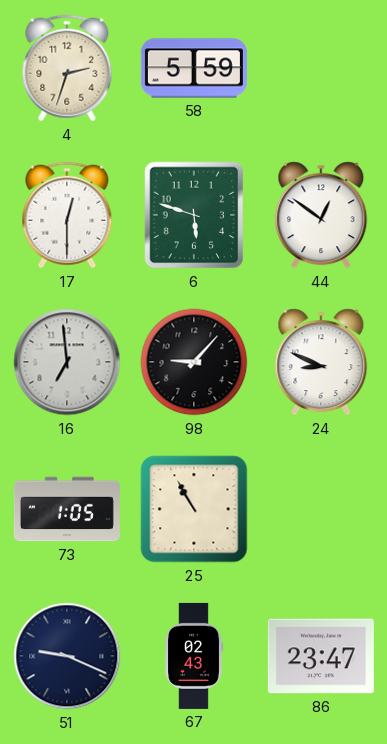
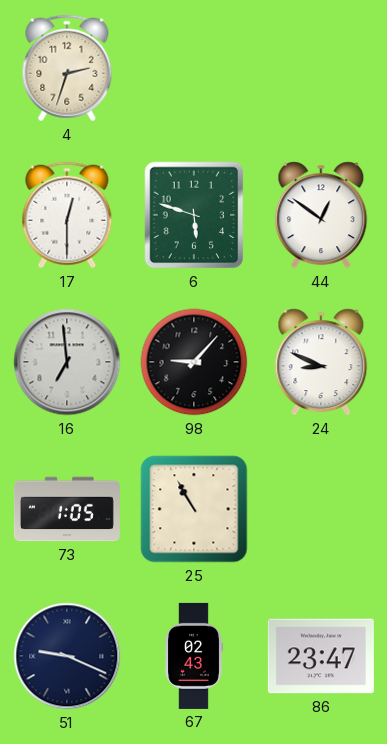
58: 5:59 -> none (194, 68)
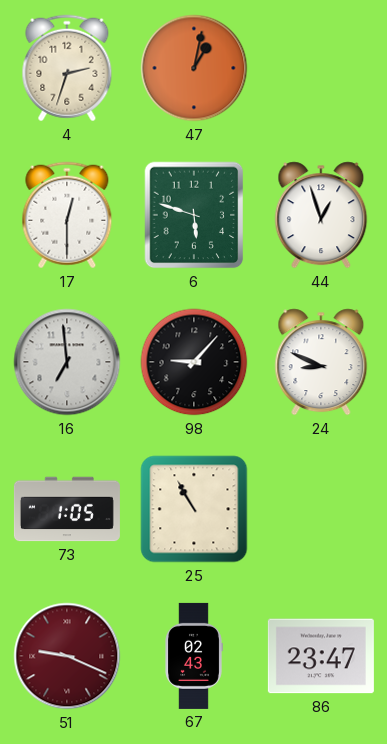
47: none -> 1:02 (194, 68)
44: 12:51 -> 12:57 (321, 215)
51 dial: navy -> burgundy (67, 656)
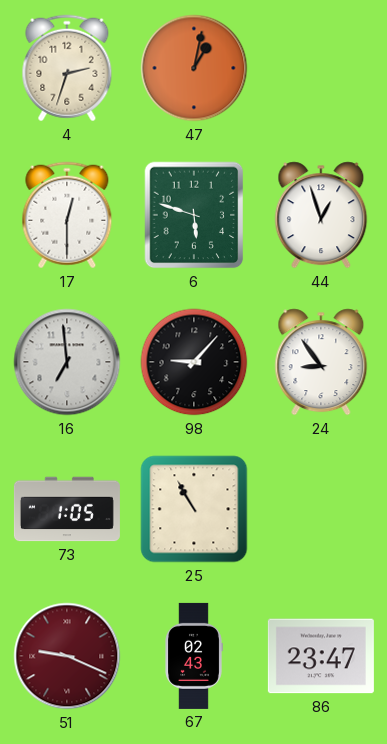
24: 8:49 -> 8:54 (321, 362)
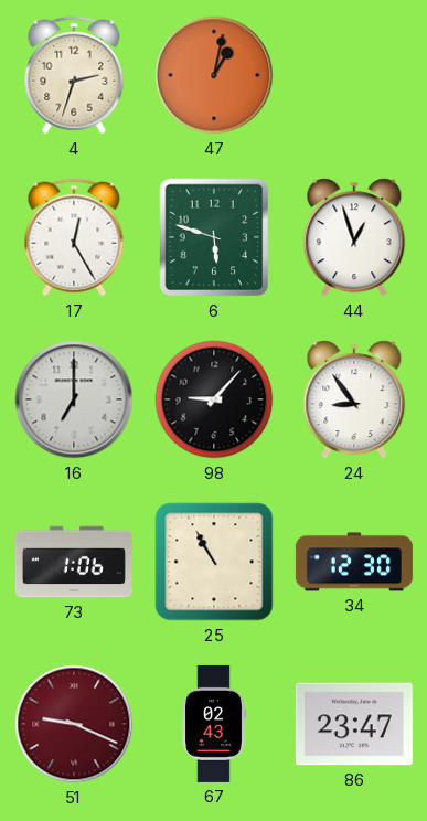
17: 12:30 -> 12:25 (74, 237)
16: 6:59 -> 7:00 (74, 399)
73: 1:05 -> 1:06 (74, 562)
34: none -> 12:30 (354, 562)
